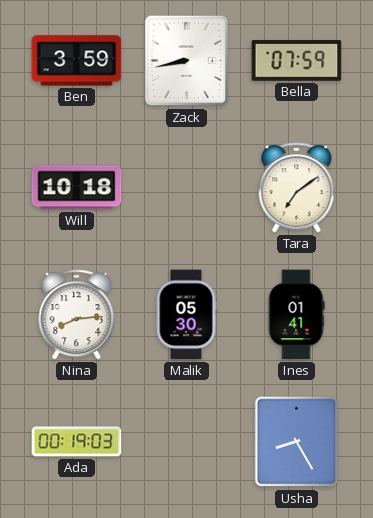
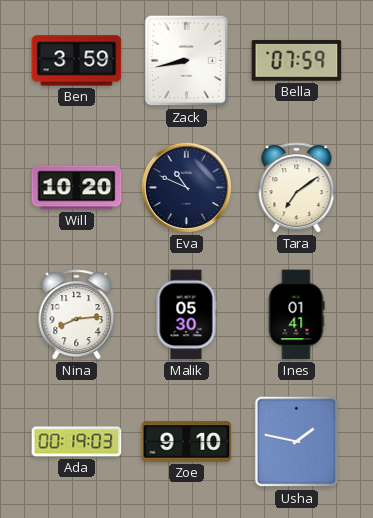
Will: 10:18 -> 10:20 (77, 188)
Eva: none -> 10:49 (186, 187)
Zoe: none -> 9:10 (187, 442)
Usha: 8:25 -> 1:47 (297, 442)
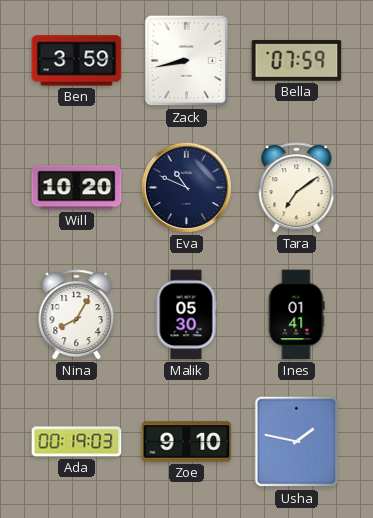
Nina: 8:14 -> 8:05 (77, 315)
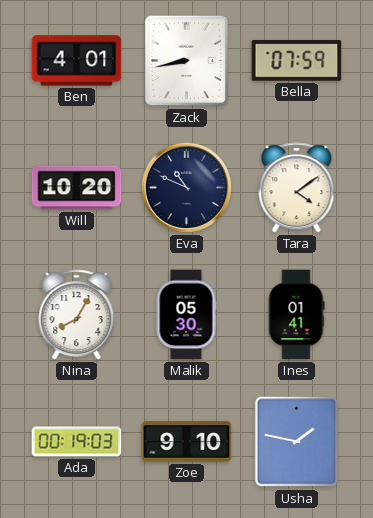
Ben: 3:59 -> 4:01 (77, 61)
Tara: 7:09 -> 4:09 (297, 188)
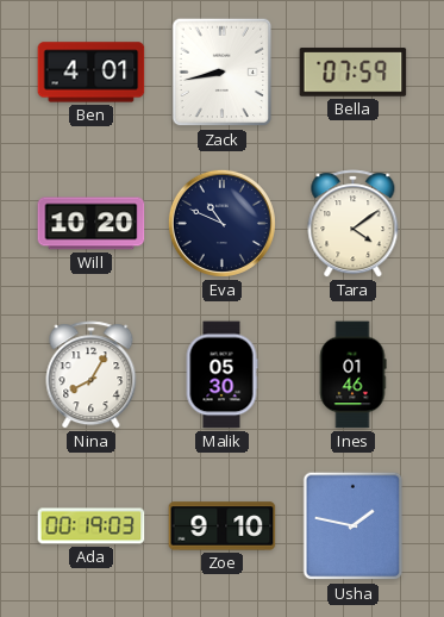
Ines: 01:41 -> 01:46 (352, 375)
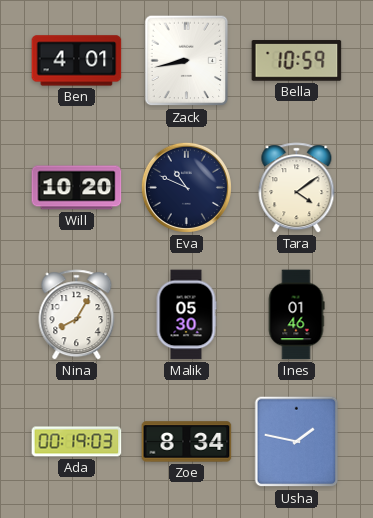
Bella: 07:59 -> 10:59 (297, 61)
Zoe: 9:10 -> 8:34 (187, 442)
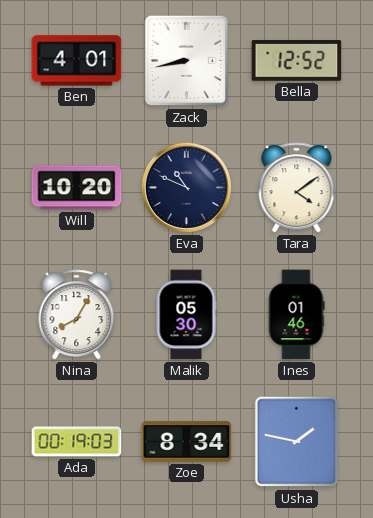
Bella: 10:59 -> 12:52 (297, 61)
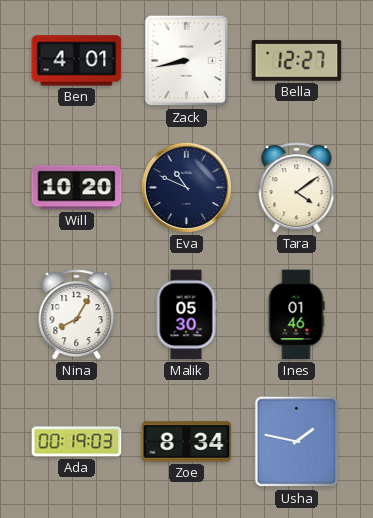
Bella: 12:52 -> 12:27 (297, 61)
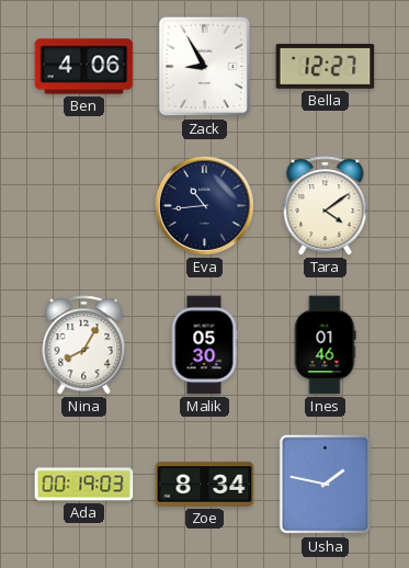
Ben: 4:01 -> 4:06 (84, 67)
Zack: 8:43 -> 8:55 (205, 67)
Will: 10:20 -> none (77, 188)
Eva: 10:49 -> 10:44 (204, 205)
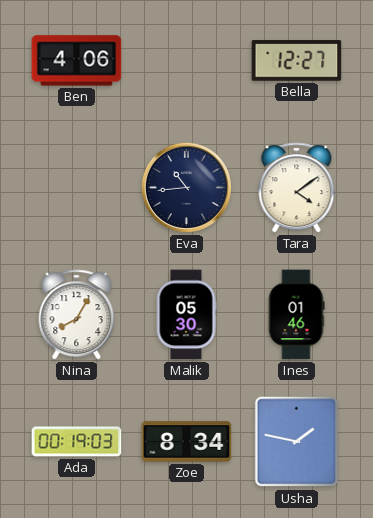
Zack: 8:55 -> none (205, 67)
